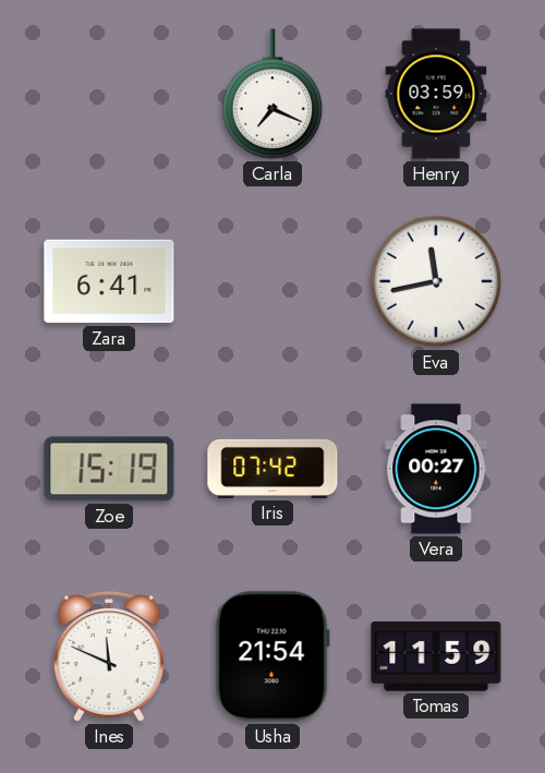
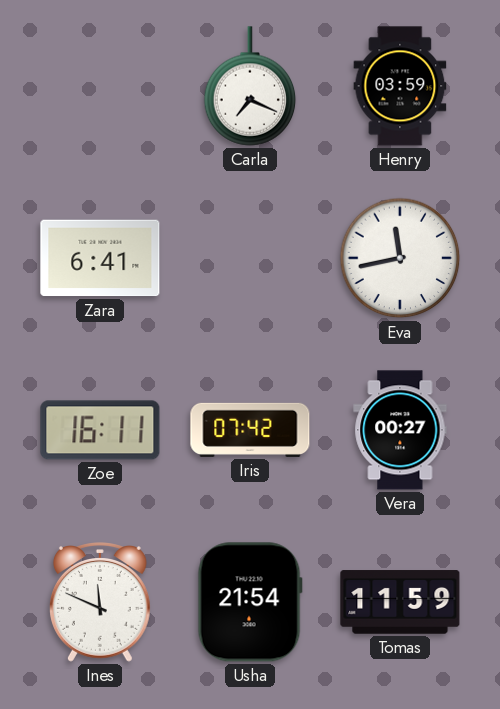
Zoe: 15:19 -> 16:11 (100, 430)
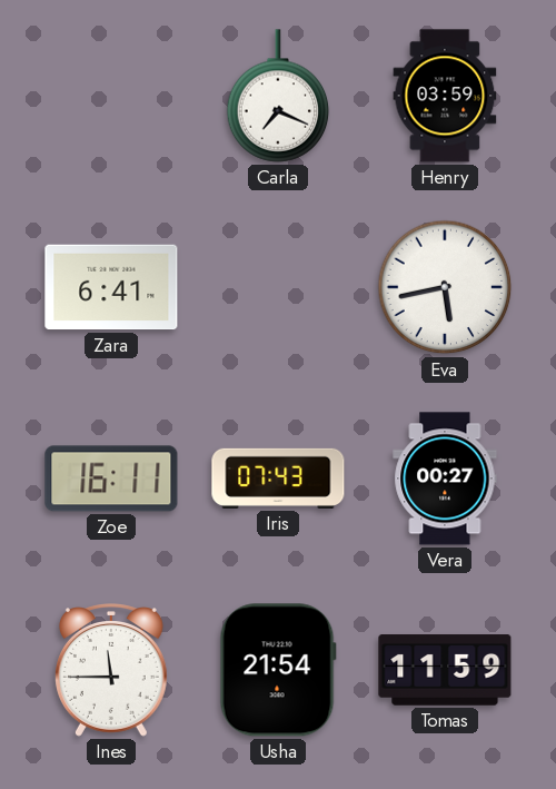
Eva: 11:43 -> 5:43 (445, 287)
Iris: 07:42 -> 07:43 (278, 479)
Ines: 11:49 -> 11:45 (111, 670)
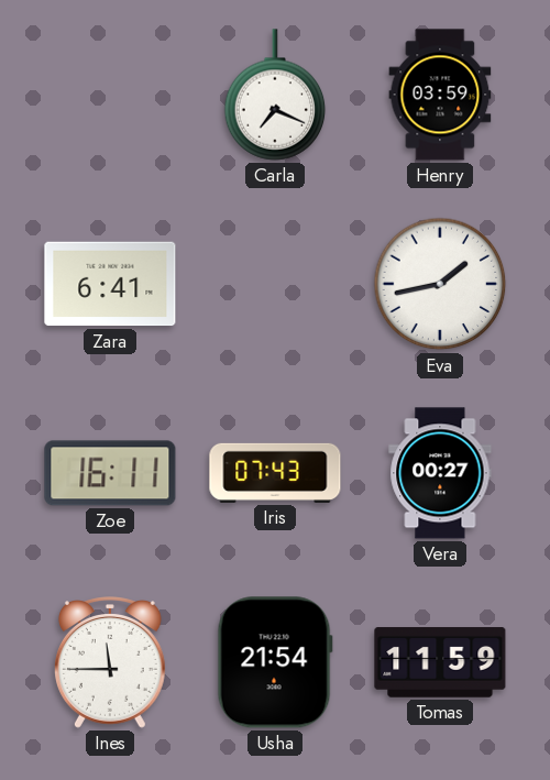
Eva: 5:43 -> 1:43 (440, 284)
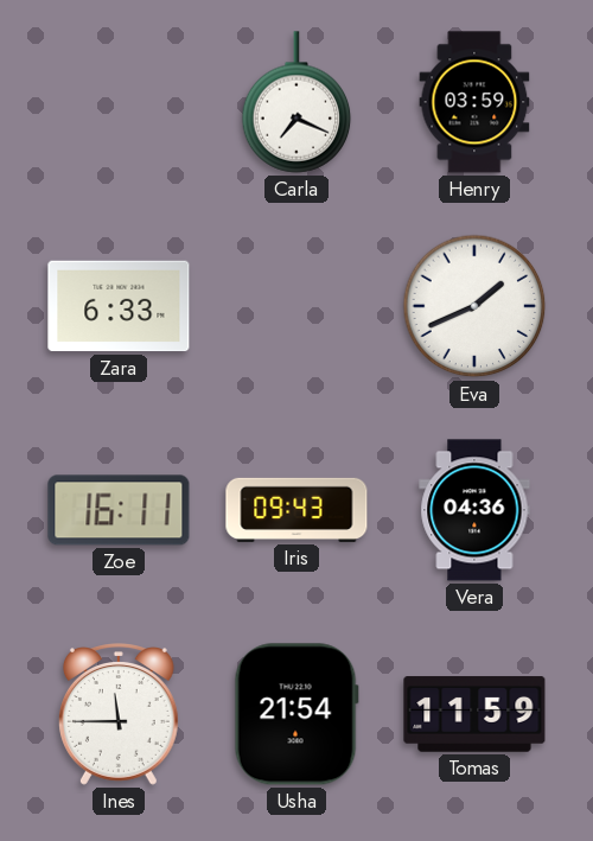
Zara: 6:41 -> 6:33 (119, 306)
Eva: 1:43 -> 1:41 (474, 306)
Iris: 07:43 -> 09:43 (296, 510)
Vera: 00:27 -> 04:36 (474, 510)
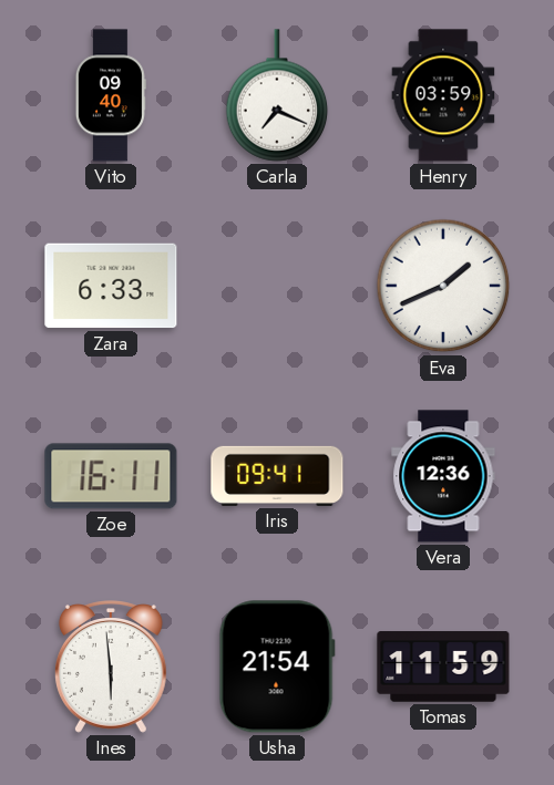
Vito: none -> 09:40 (111, 95)
Iris: 09:43 -> 09:41 (277, 476)
Vera: 04:36 -> 12:36 (443, 476)
Ines: 11:45 -> 5:59 (111, 667)
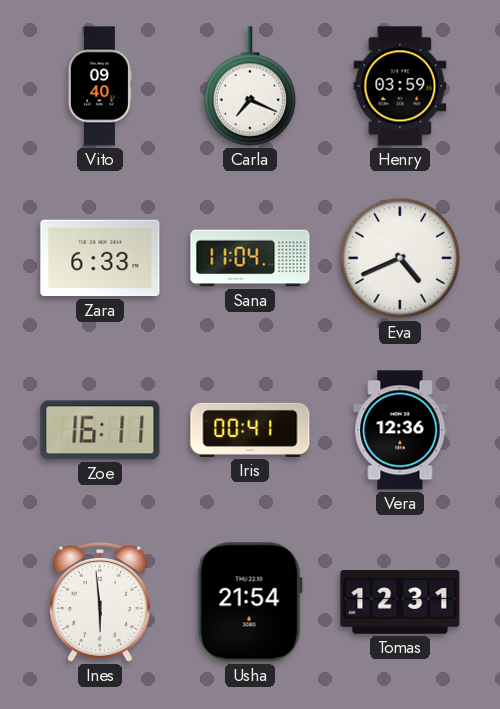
Sana: none -> 11:04 (250, 258)
Eva: 1:41 -> 4:41 (400, 258)
Iris: 09:41 -> 00:41 (250, 430)
Tomas: 11:59 -> 12:31 (400, 602)
